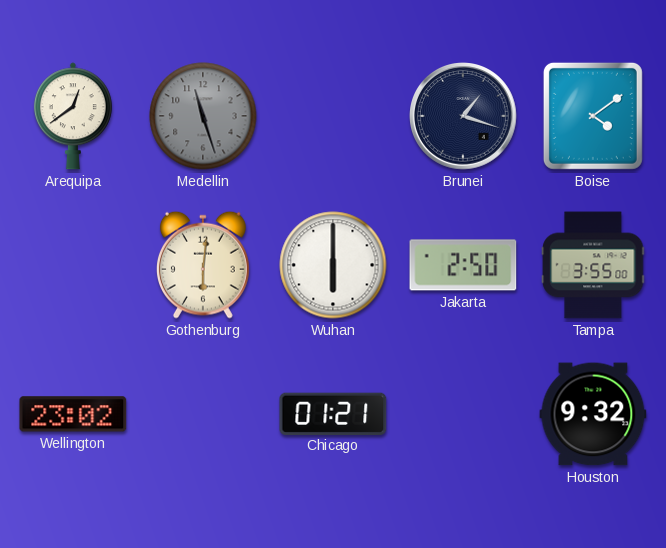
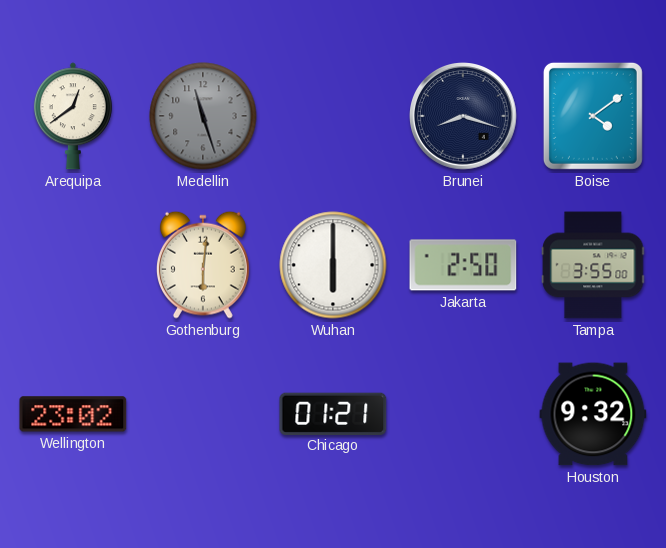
Brunei: 1:18 -> 8:18 (463, 116)
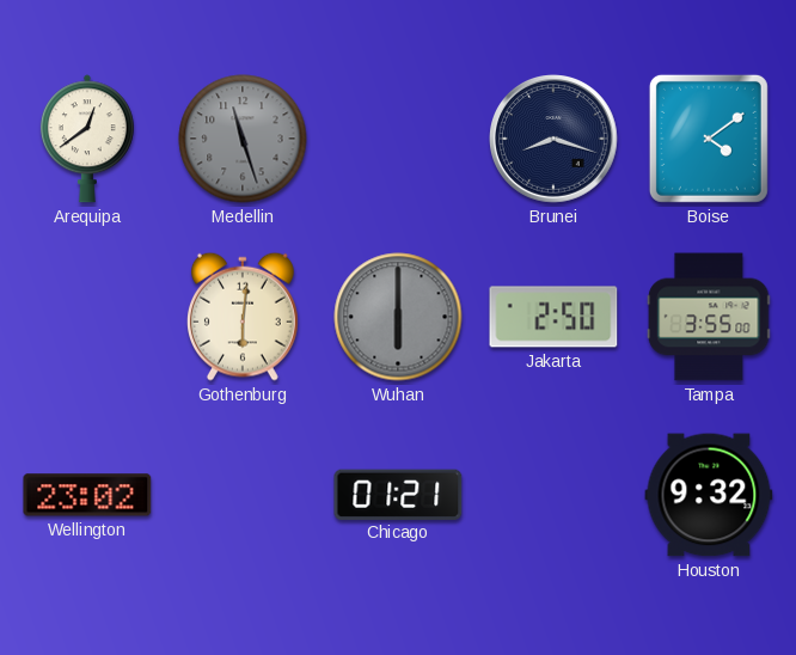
Wuhan dial: white -> grey (398, 317)
